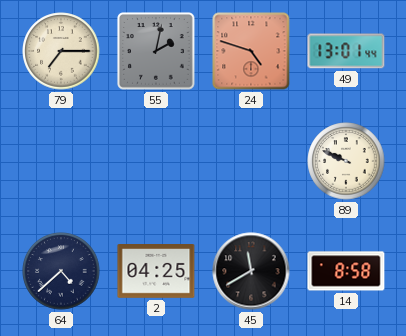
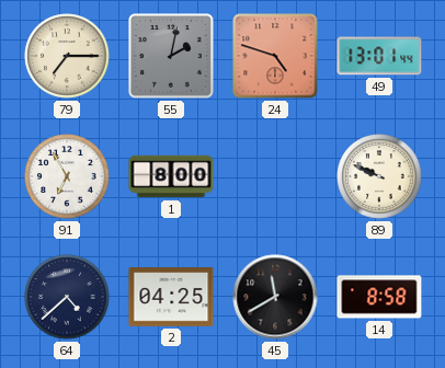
91: none -> 6:55 (67, 176)
1: none -> 8:00 (171, 176)
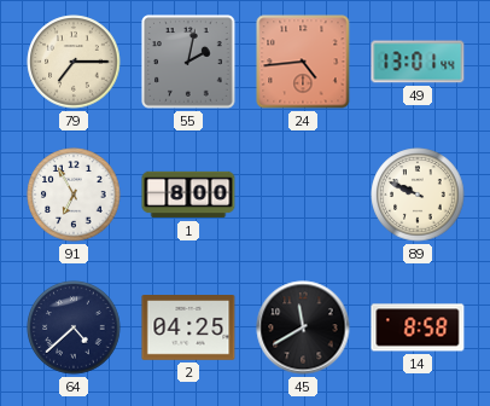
24: 4:48 -> 4:44 (303, 62)
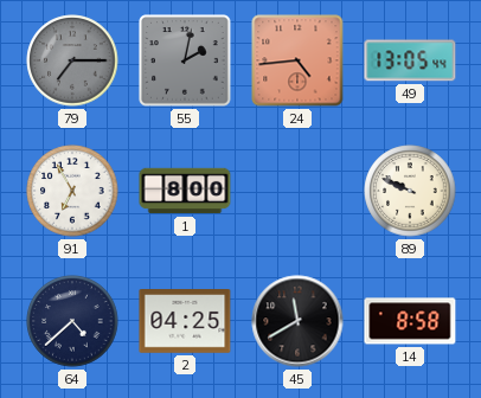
79 dial: cream -> grey (72, 60)
49: 13:01 -> 13:05 (410, 60)
